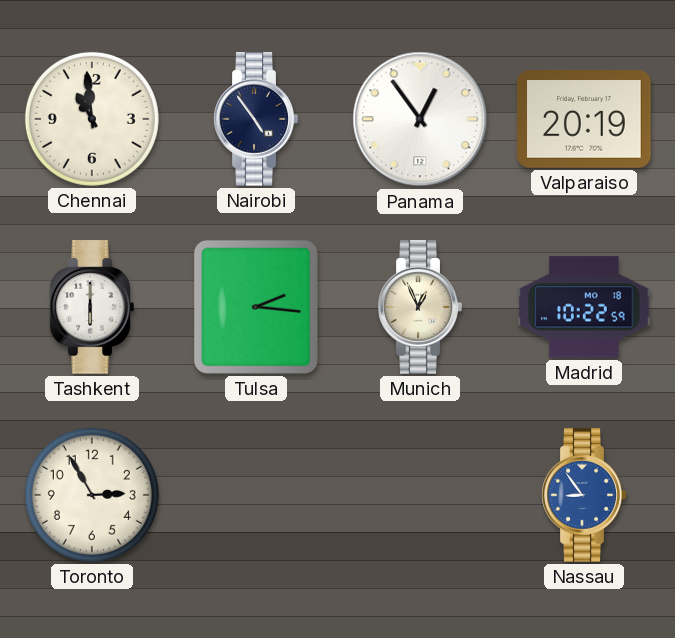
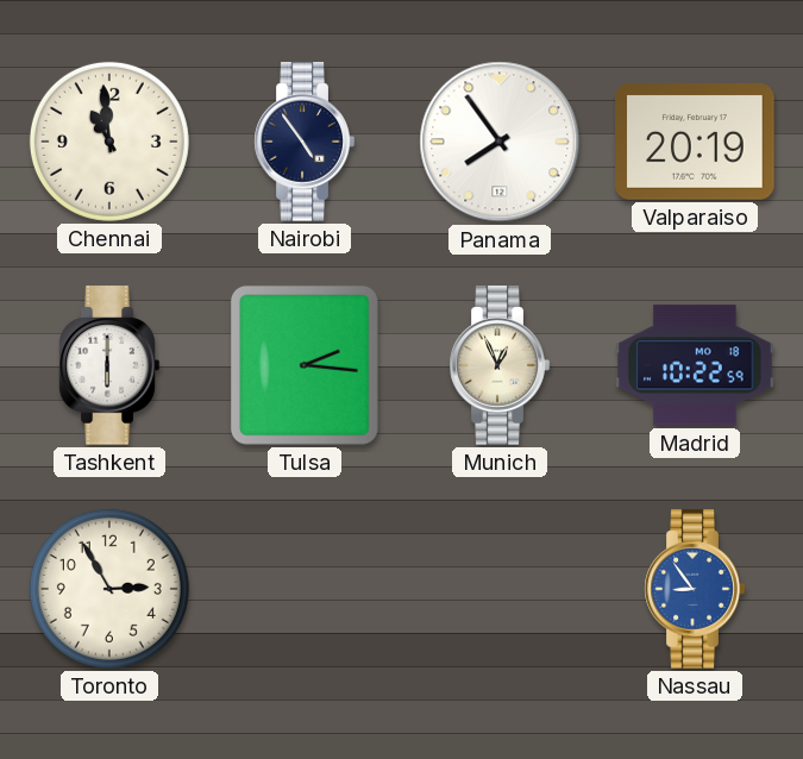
Panama: 12:54 -> 7:54 (500, 142)
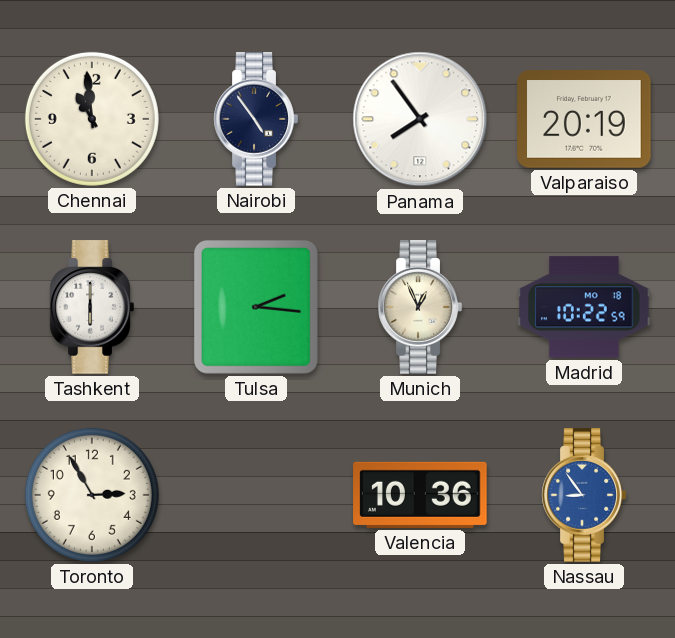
Valencia: none -> 10:36 (420, 495)
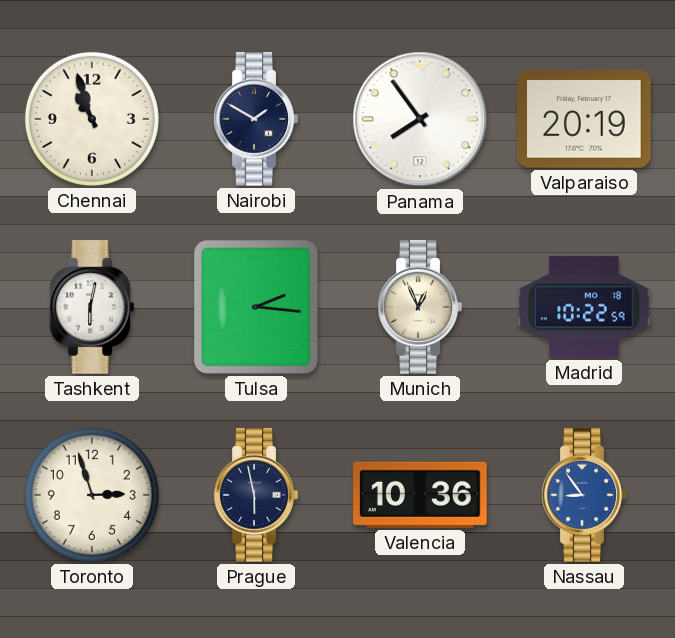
Chennai: 10:59 -> 10:57 (92, 119)
Nairobi: 4:54 -> 1:50 (256, 119)
Tashkent: 6:00 -> 6:02 (92, 307)
Toronto: 2:55 -> 2:57 (92, 495)
Prague: none -> 5:58 (256, 495)
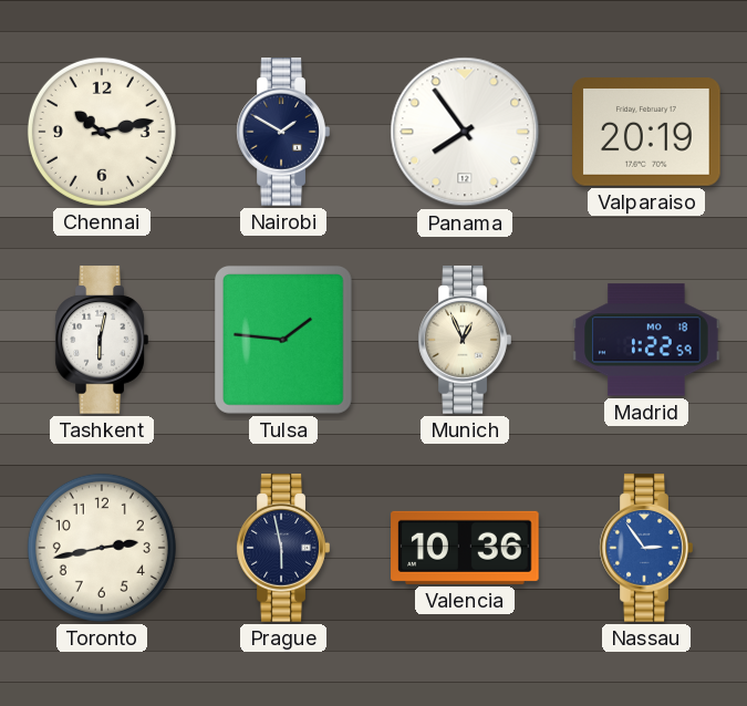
Chennai: 10:57 -> 10:13 (102, 132)
Tulsa: 2:16 -> 1:46 (283, 340)
Madrid: 10:22 -> 1:22 (646, 340)
Toronto: 2:57 -> 2:43 (102, 548)
Nassau: 8:54 -> 2:54 (646, 548)
